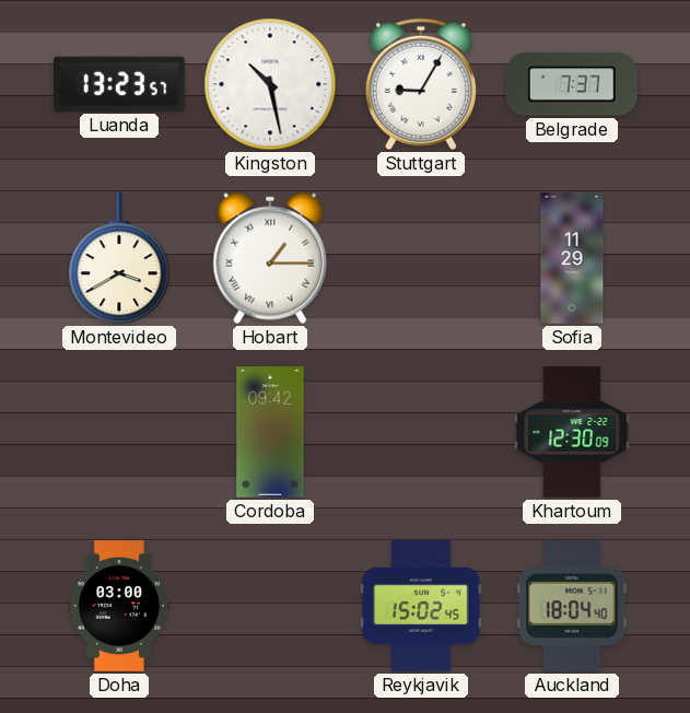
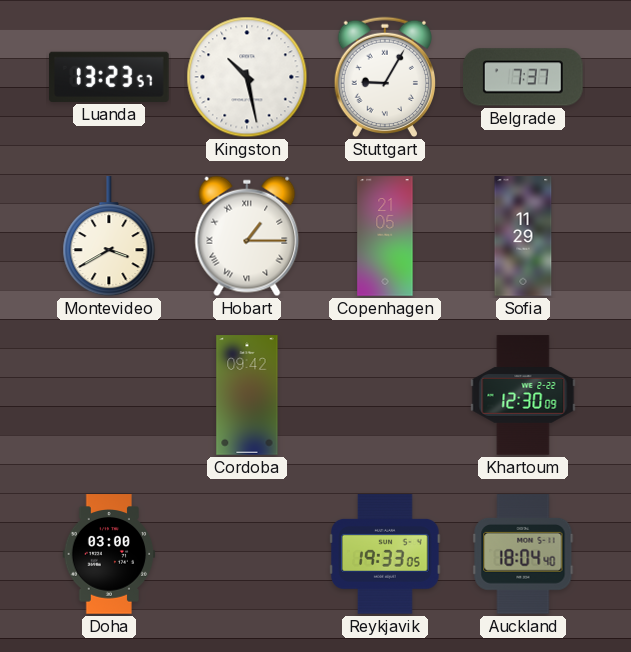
Copenhagen: none -> 21:05 (385, 236)
Reykjavik: 15:02 -> 19:33 (386, 554)
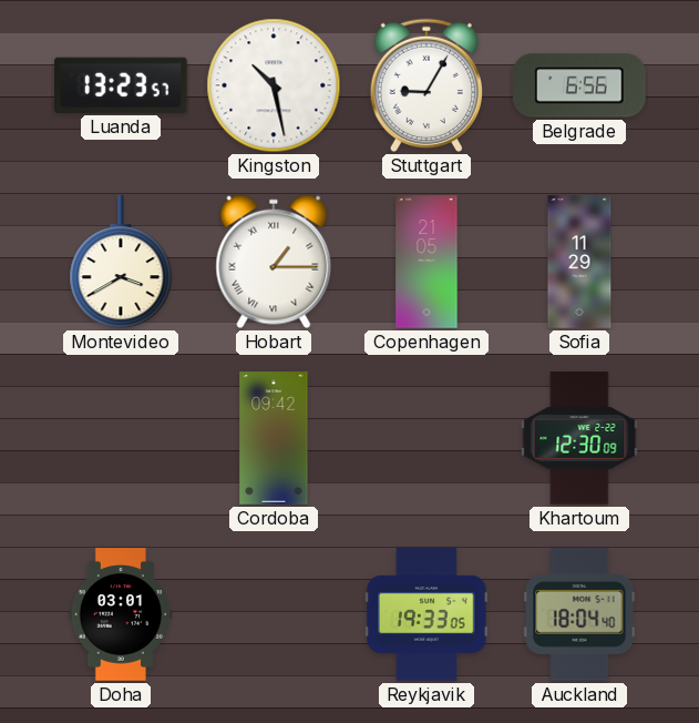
Belgrade: 7:37 -> 6:56 (580, 85)
Doha: 03:00 -> 03:01 (121, 614)
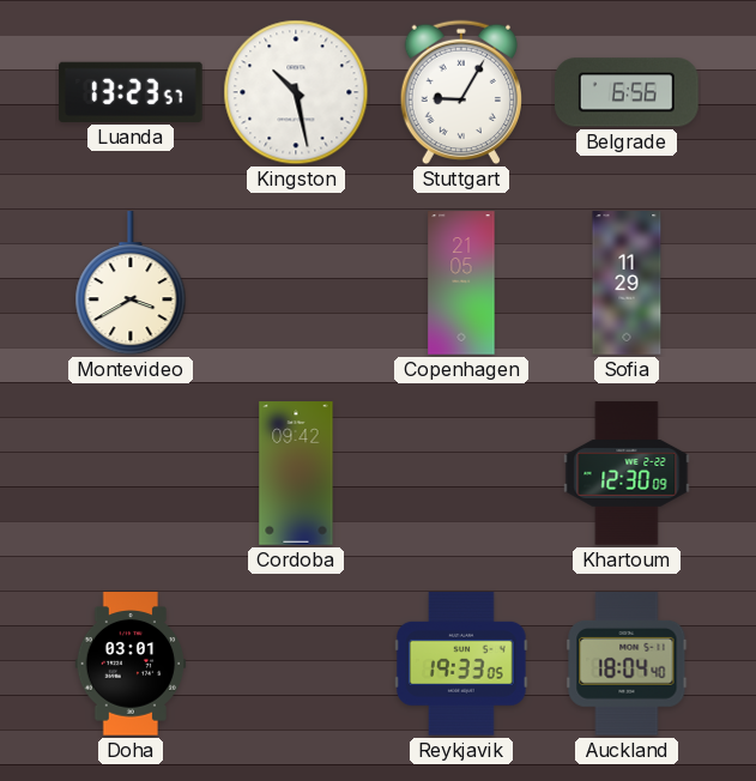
Hobart: 1:15 -> none (274, 262)
